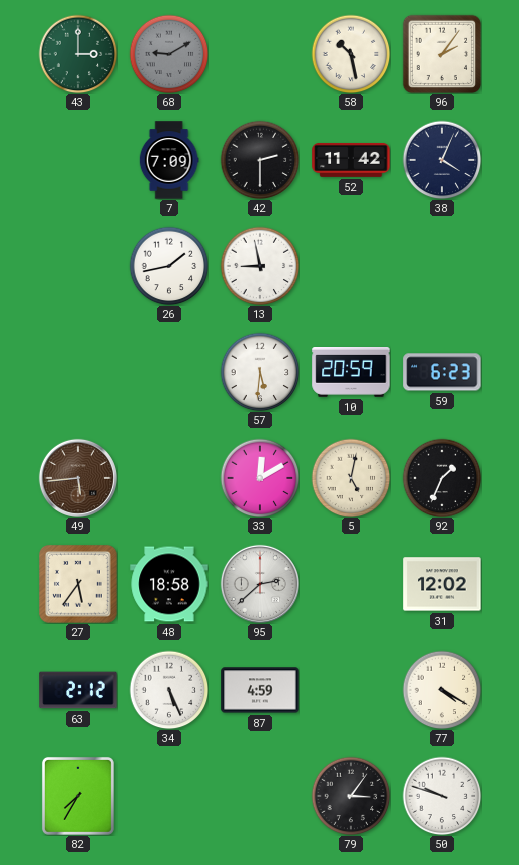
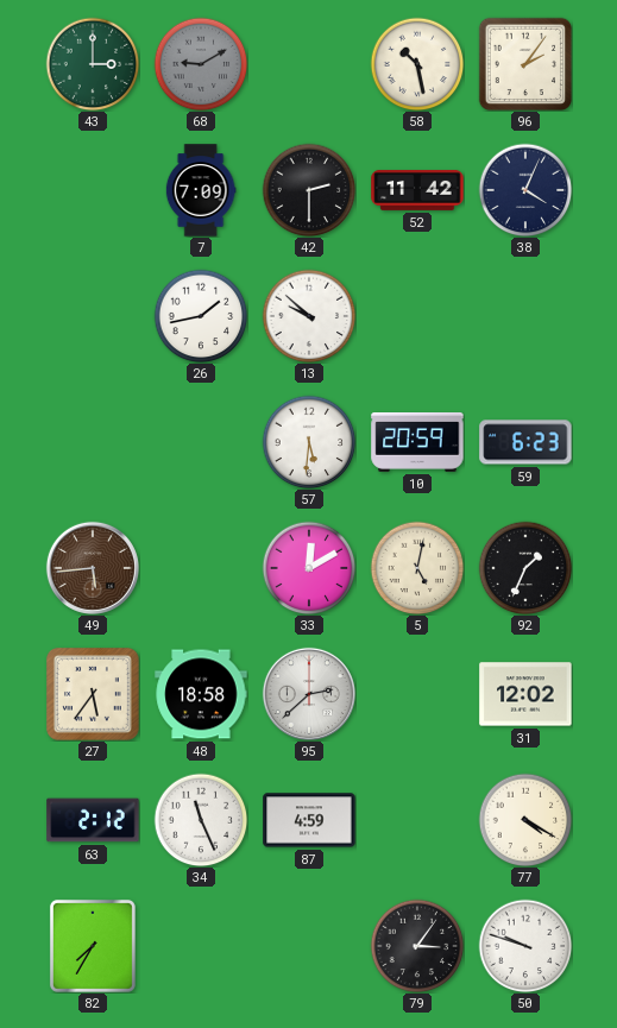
13: 8:58 -> 9:52 (309, 316)
34: 5:26 -> 11:26 (201, 820)
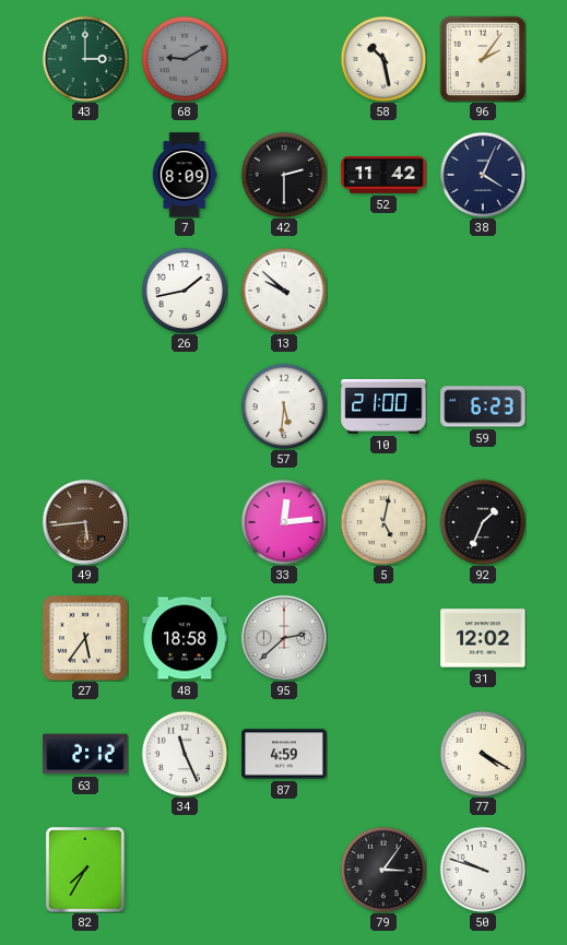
7: 7:09 -> 8:09 (185, 175)
10: 20:59 -> 21:00 (383, 407)
33: 12:10 -> 12:14 (284, 522)
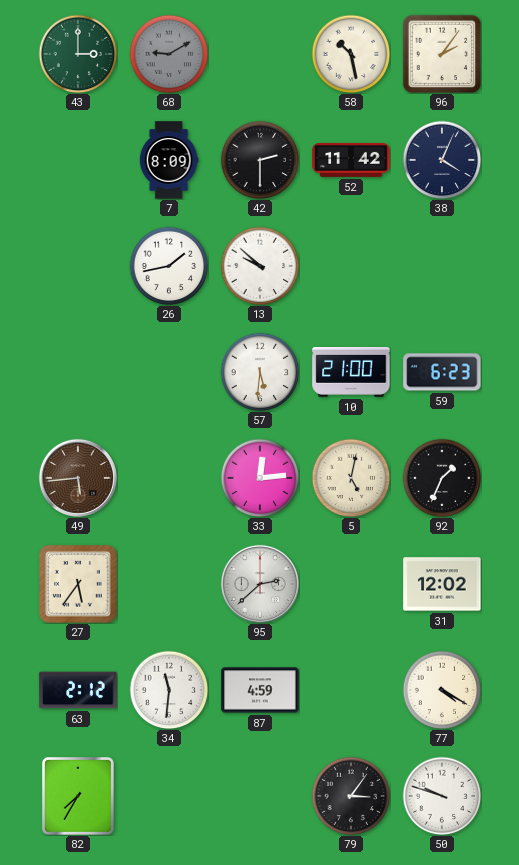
48: 18:58 -> none (185, 638)
34: 11:26 -> 11:31 (169, 690)
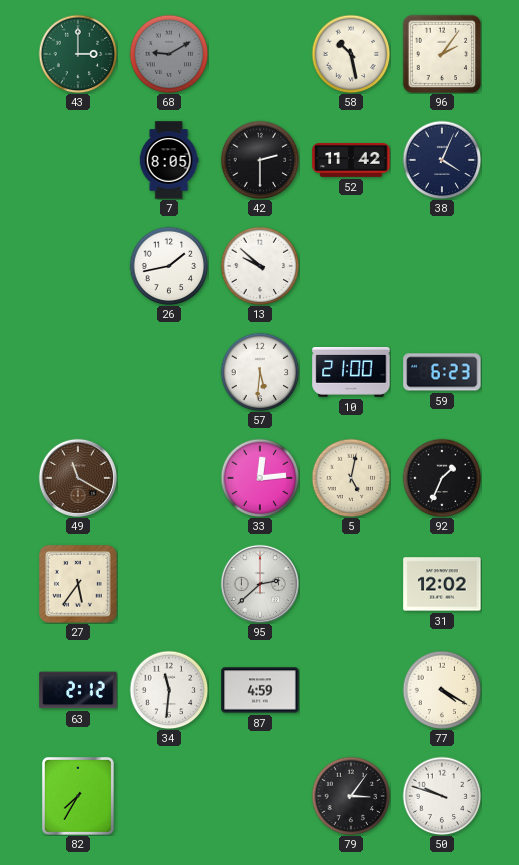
7: 8:09 -> 8:05 (169, 160)
49: 5:44 -> 11:20 (78, 478)
